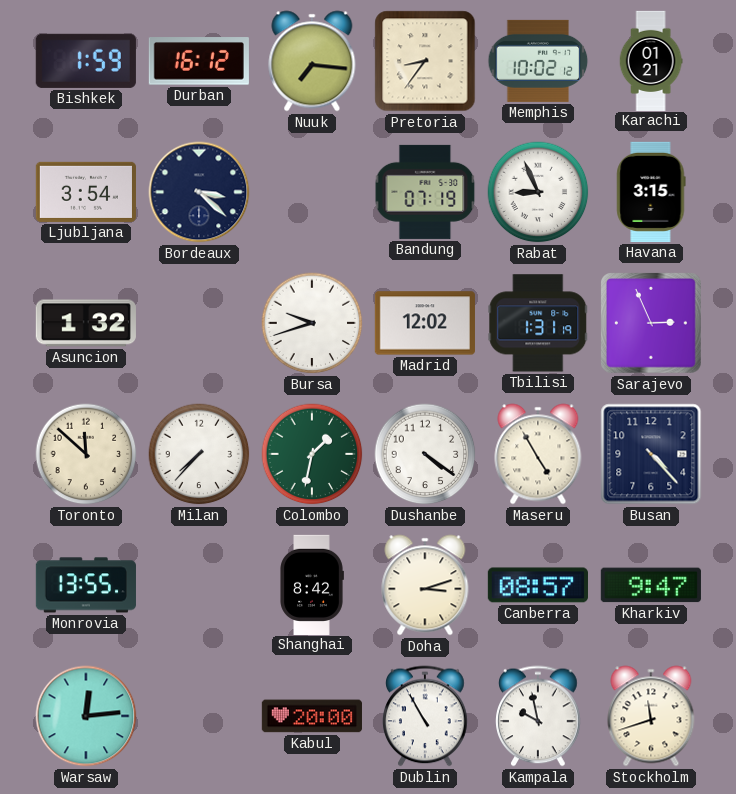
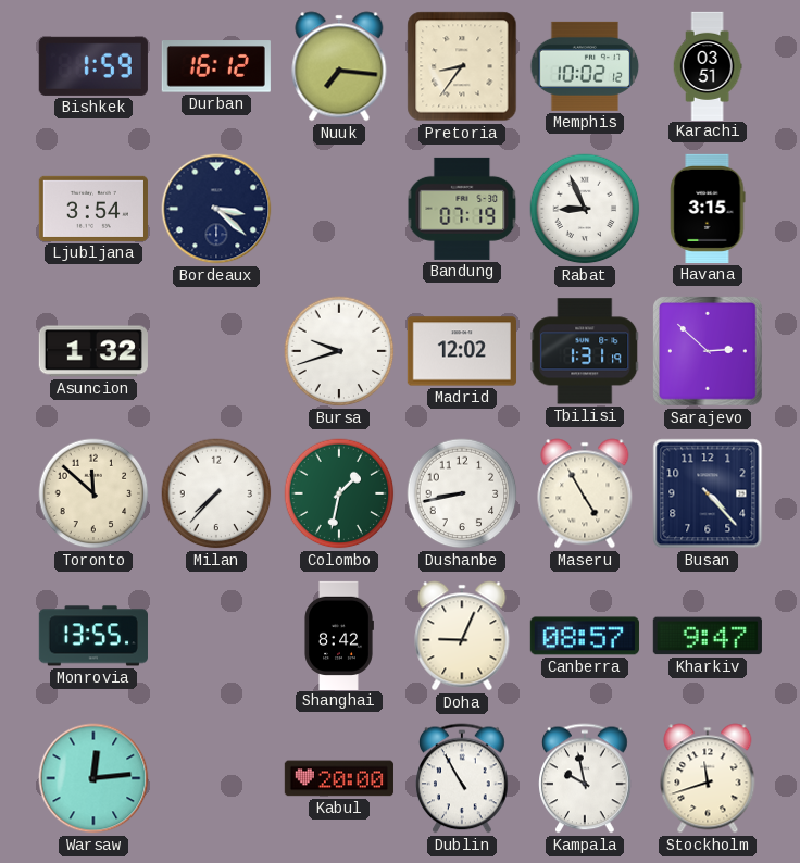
Karachi: 01:21 -> 03:51 (708, 65)
Sarajevo: 2:56 -> 2:52 (709, 352)
Dushanbe: 4:21 -> 8:43 (462, 493)
Doha: 3:12 -> 9:04 (462, 636)
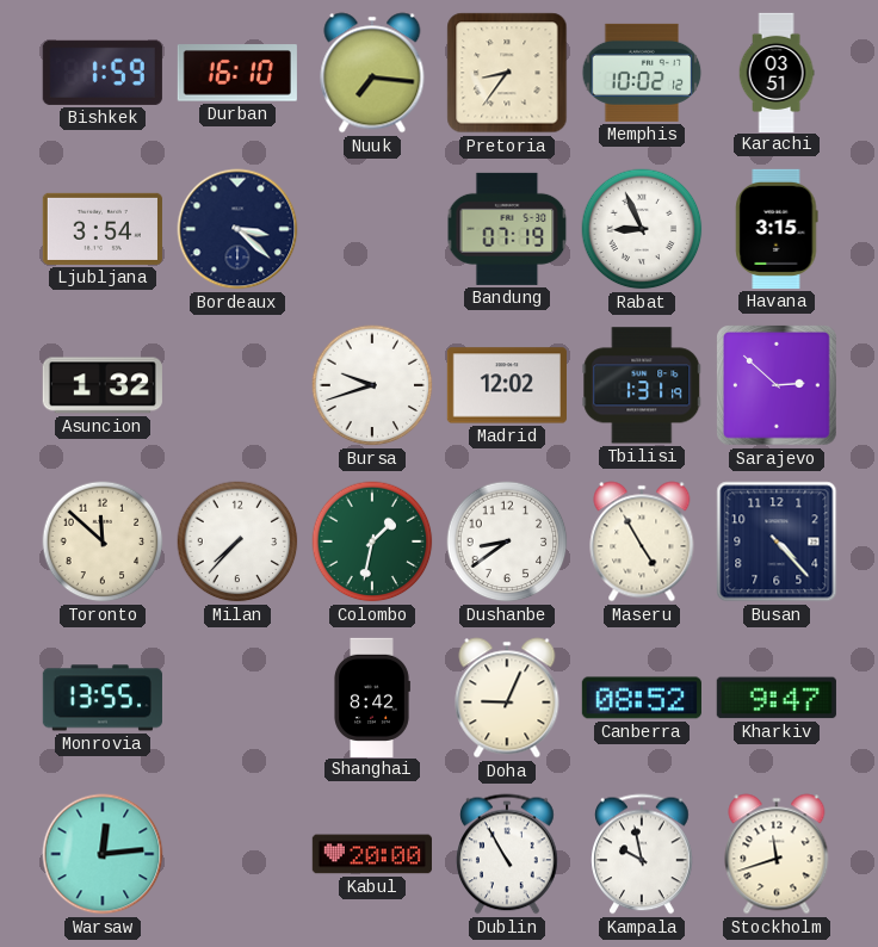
Durban: 16:12 -> 16:10 (237, 73)
Dushanbe: 8:43 -> 8:39 (507, 541)
Canberra: 08:57 -> 08:52 (642, 698)
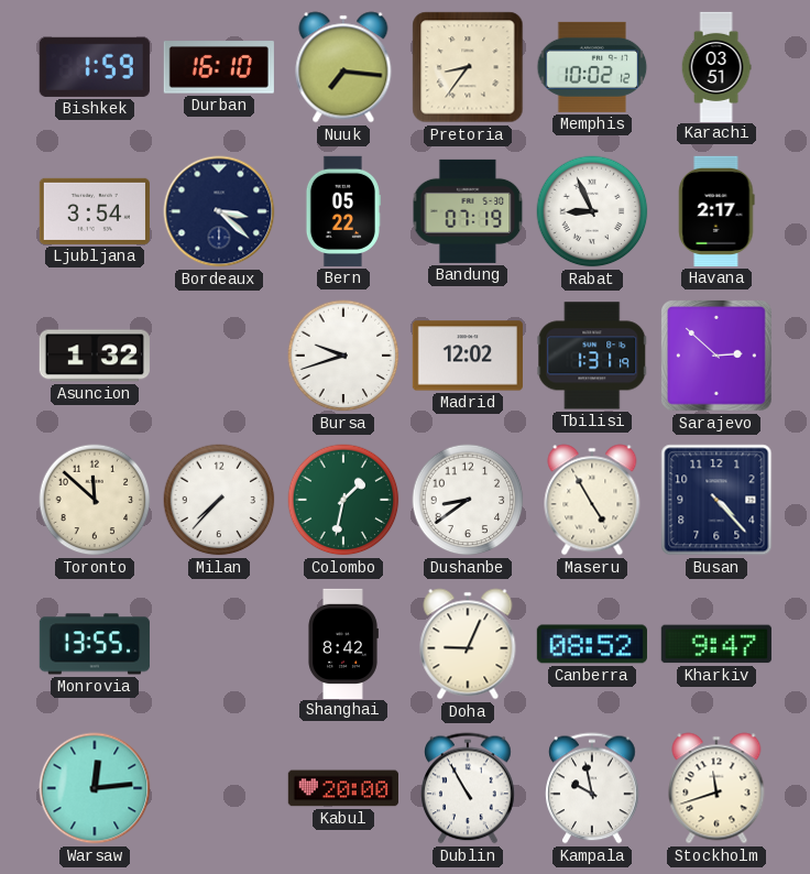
Bern: none -> 05:22 (342, 211)
Havana: 3:15 -> 2:17 (716, 211)
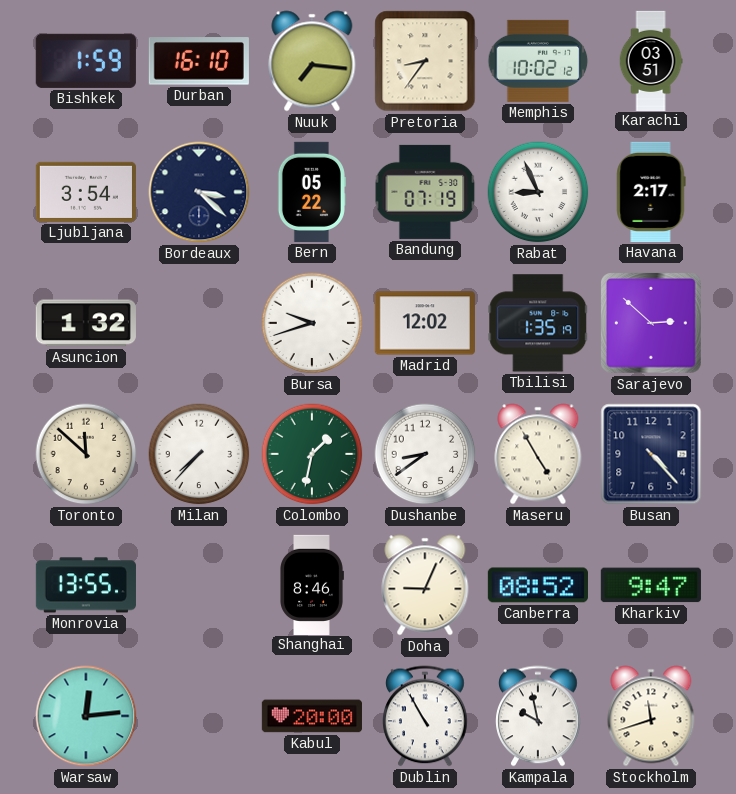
Tbilisi: 1:31 -> 1:35 (538, 323)
Shanghai: 8:42 -> 8:46 (312, 584)
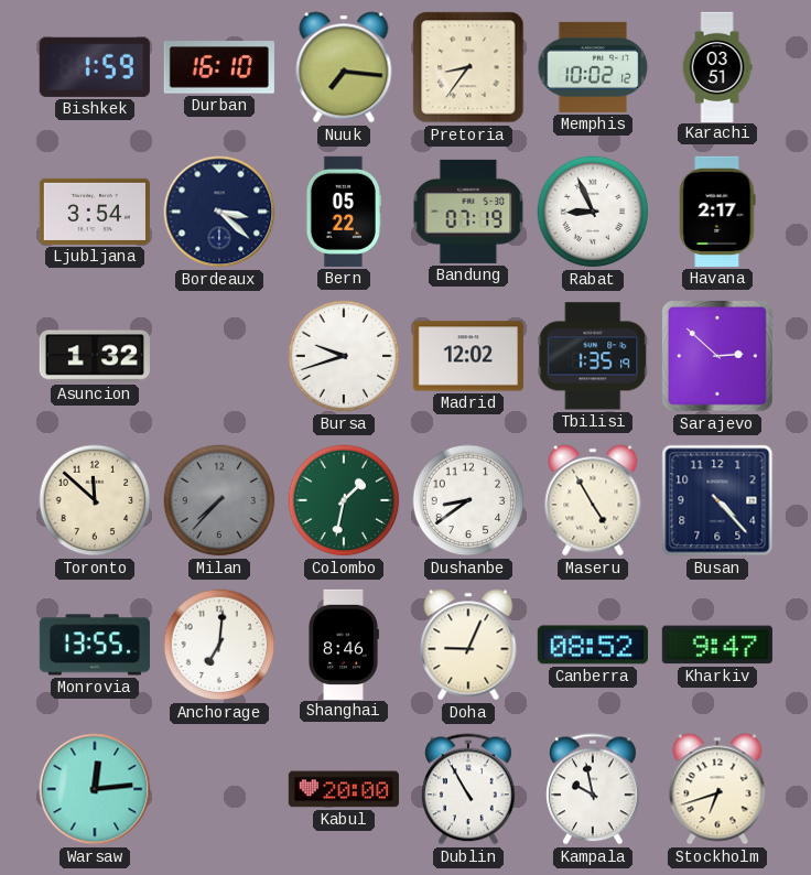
Milan dial: white -> grey (219, 500)
Anchorage: none -> 7:01 (219, 645)
Stockholm: 11:42 -> 6:42 (717, 789)
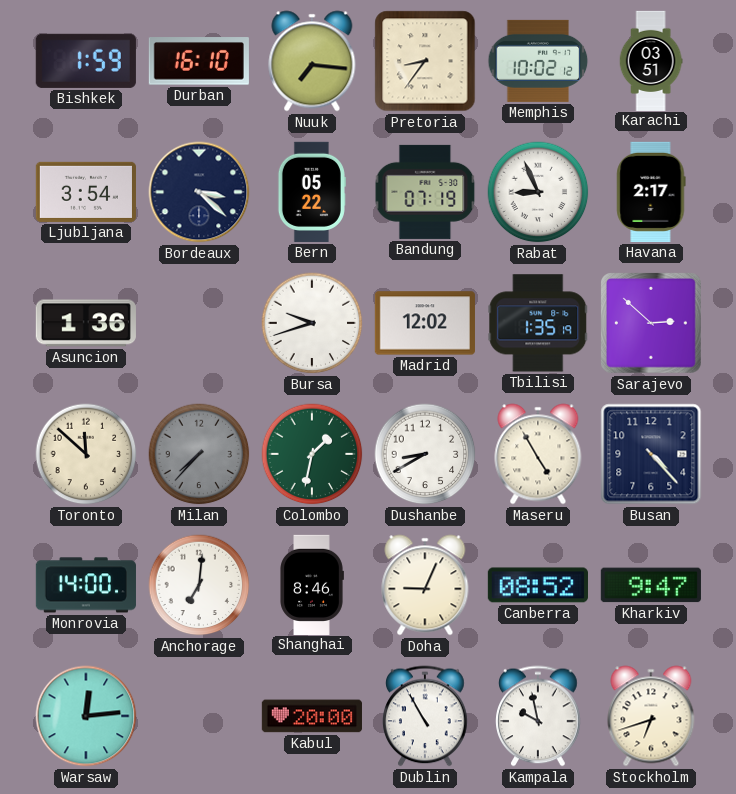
Asuncion: 1:32 -> 1:36 (86, 323)
Dushanbe: 8:39 -> 8:40 (425, 454)
Monrovia: 13:55 -> 14:00 (86, 585)
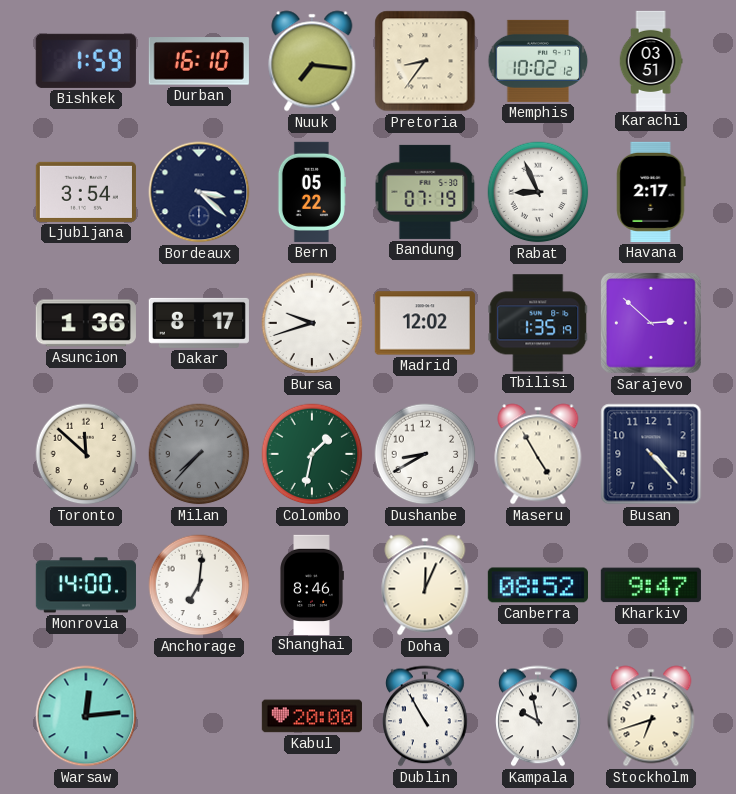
Dakar: none -> 8:17 (199, 323)
Doha: 9:04 -> 12:04 (425, 585)
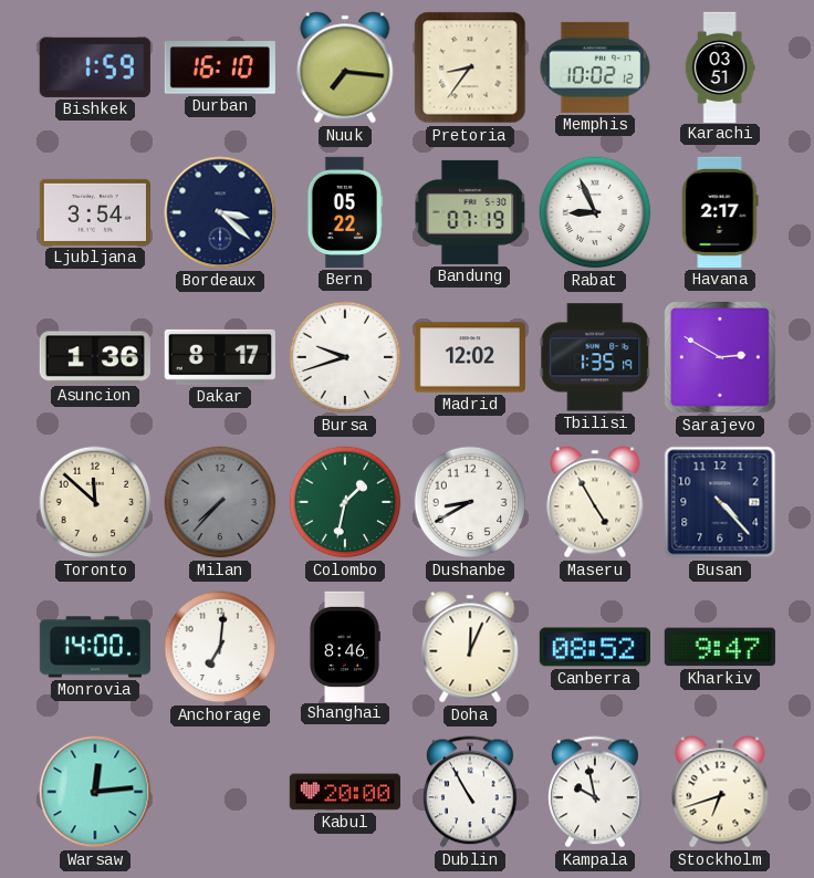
Sarajevo: 2:52 -> 2:50 (721, 358)
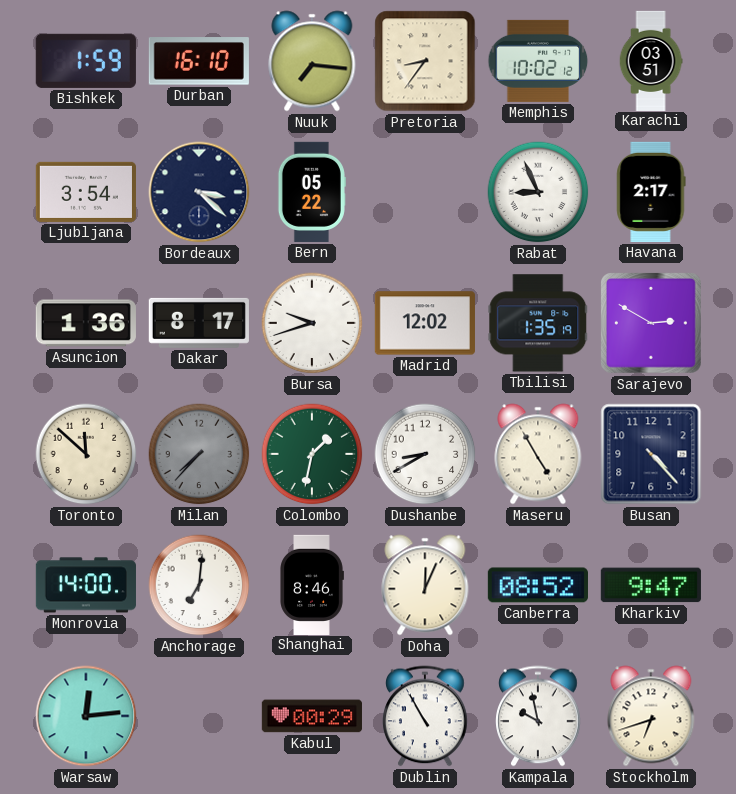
Bandung: 07:19 -> none (470, 212)
Kabul: 20:00 -> 00:29 (312, 716)
